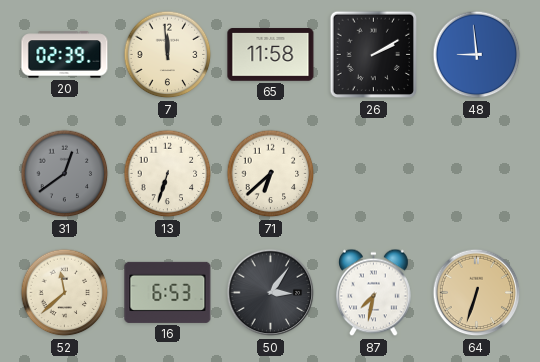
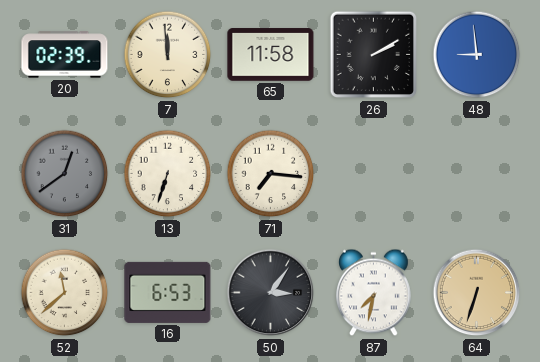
71: 6:38 -> 7:16 (271, 174)
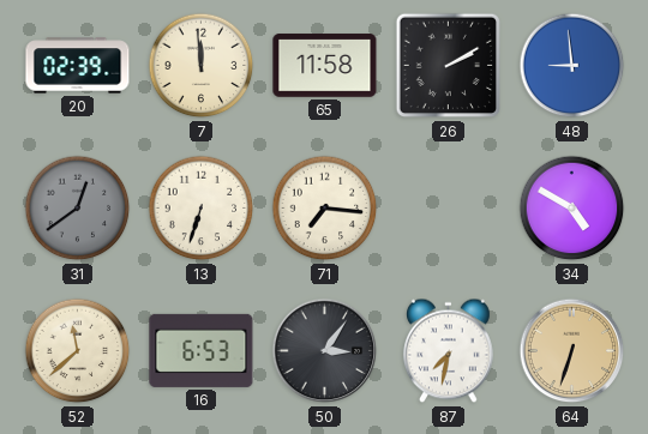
34: none -> 4:50 (572, 209)
